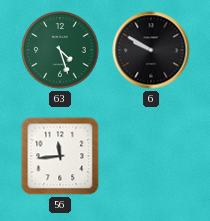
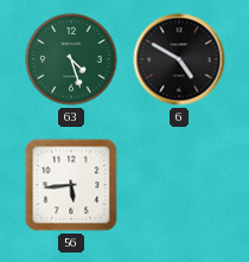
6: 9:50 -> 4:50 (179, 59)
56: 11:44 -> 5:44 (71, 185)
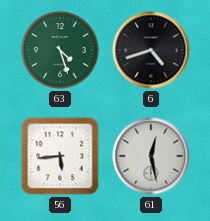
6: 4:50 -> 4:42 (151, 50)
61: none -> 12:28 (151, 156)
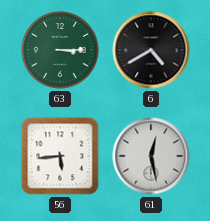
63: 4:27 -> 3:15 (60, 50)
6: 4:42 -> 4:40 (151, 50)
